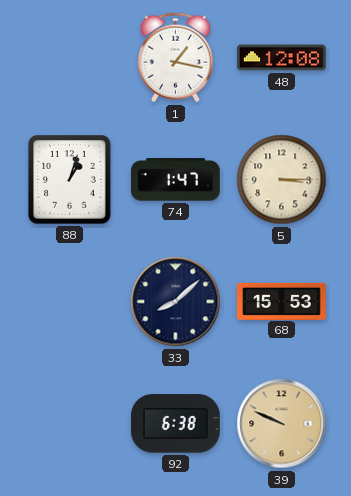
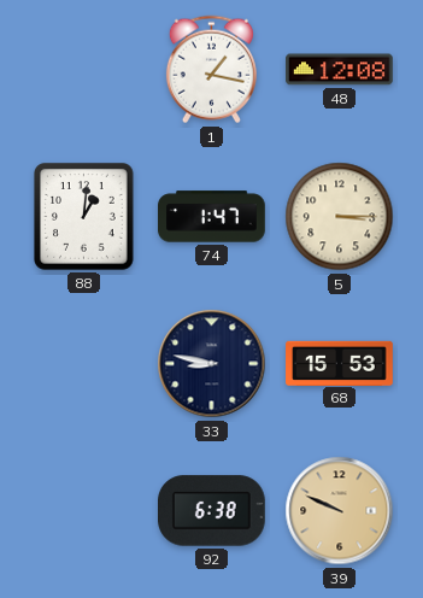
88: 1:03 -> 1:01 (84, 217)
33: 8:08 -> 8:47 (212, 364)
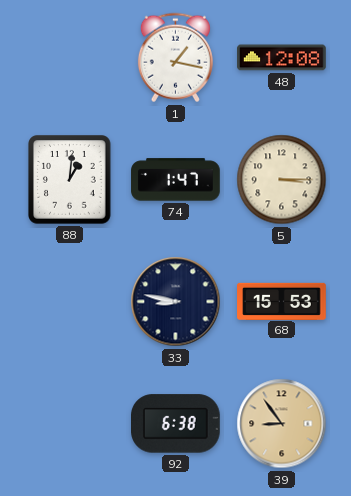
39: 9:49 -> 8:54 (282, 424)
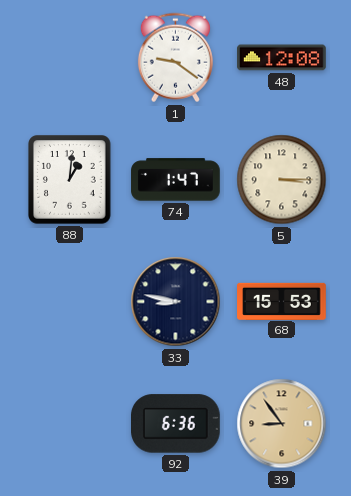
1: 1:17 -> 9:21 (175, 58)
92: 6:38 -> 6:36 (176, 424)
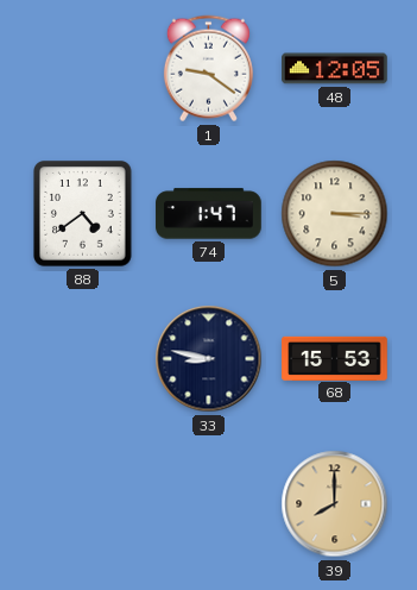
48: 12:08 -> 12:05 (335, 69)
88: 1:01 -> 4:39 (83, 214)
92: 6:36 -> none (176, 424)
39: 8:54 -> 8:00 (335, 504)
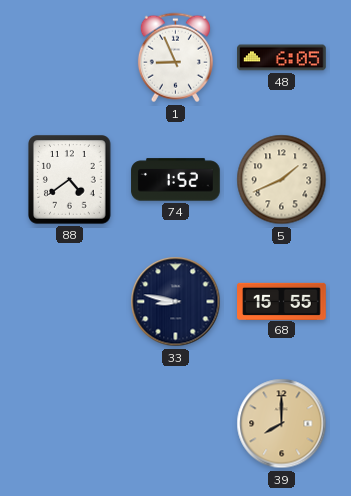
1: 9:21 -> 8:56 (175, 58)
48: 12:05 -> 6:05 (282, 58)
74: 1:47 -> 1:52 (176, 180)
5: 3:15 -> 1:41 (282, 180)
68: 15:53 -> 15:55 (282, 301)
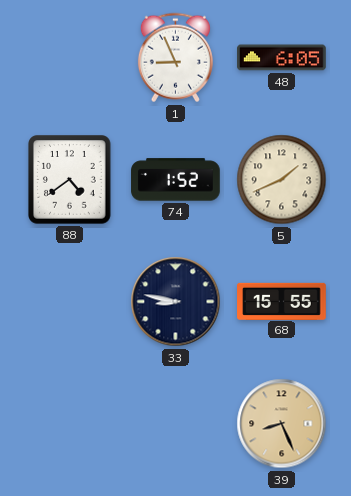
39: 8:00 -> 8:26 (282, 424)
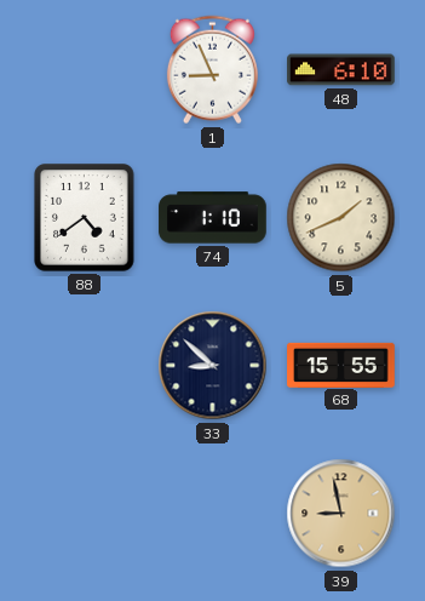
48: 6:05 -> 6:10 (341, 70)
74: 1:52 -> 1:10 (213, 218)
33: 8:47 -> 8:52 (213, 366)
39: 8:26 -> 8:58 (341, 514)
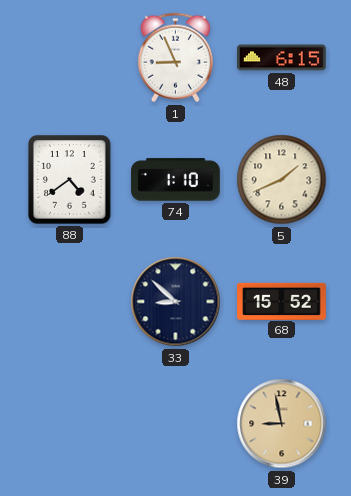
48: 6:10 -> 6:15 (282, 58)
68: 15:55 -> 15:52 (282, 301)
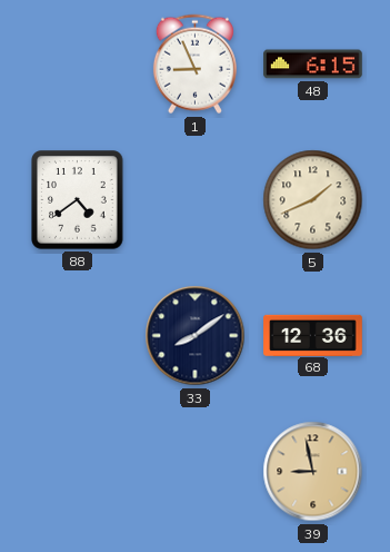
74: 1:10 -> none (176, 180)
33: 8:52 -> 8:09 (196, 336)
68: 15:52 -> 12:36 (313, 335)
